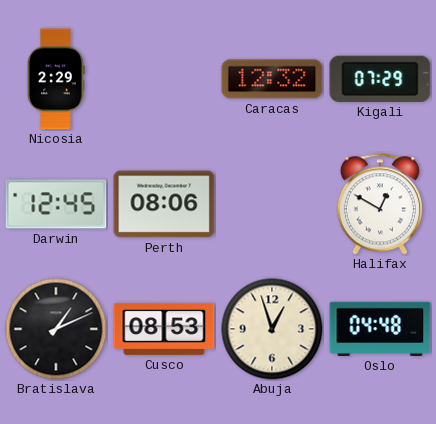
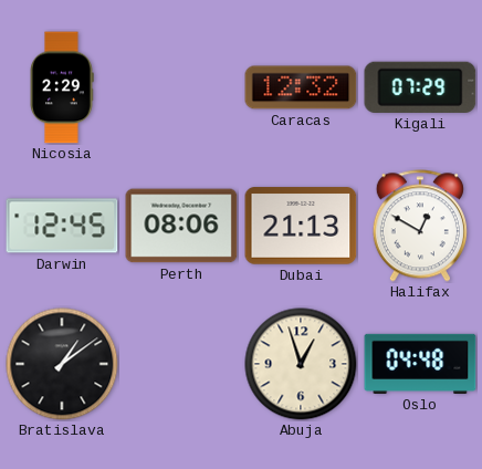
Dubai: none -> 21:13 (301, 226)
Bratislava: 1:11 -> 1:09 (62, 364)
Cusco: 08:53 -> none (164, 329)
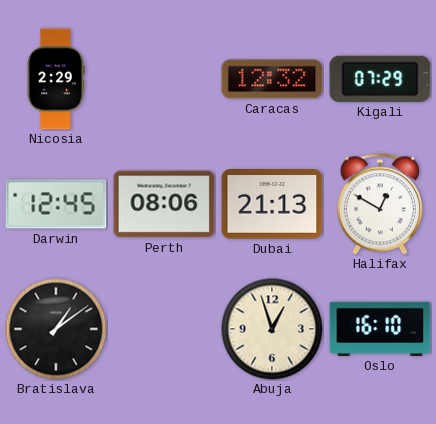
Oslo: 04:48 -> 16:10 (380, 329)
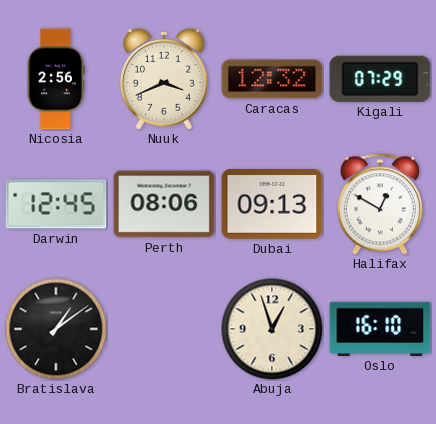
Nicosia: 2:29 -> 2:56 (56, 79)
Nuuk: none -> 3:41 (164, 79)
Dubai: 21:13 -> 09:13 (272, 204)
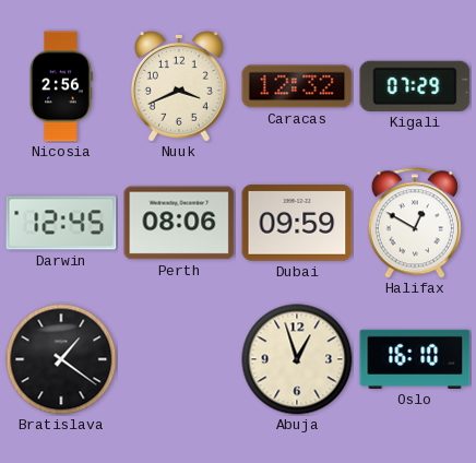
Dubai: 09:13 -> 09:59 (297, 223)
Bratislava: 1:09 -> 1:21 (61, 359)
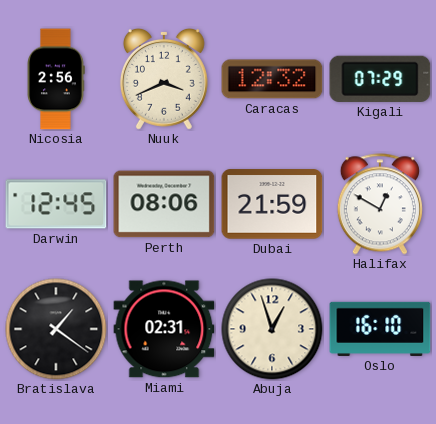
Dubai: 09:59 -> 21:59 (272, 204)
Miami: none -> 02:31 (164, 329)
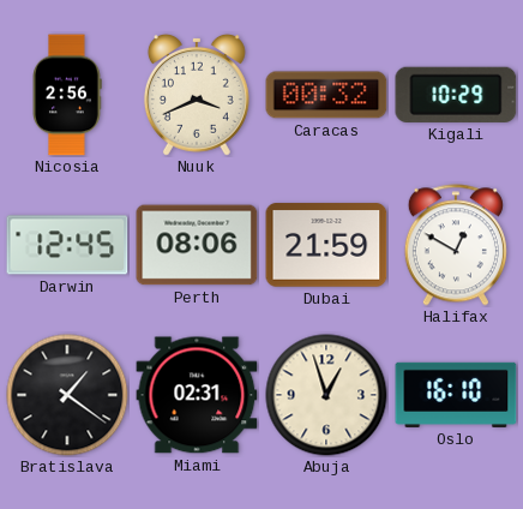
Caracas: 12:32 -> 00:32 (326, 95)
Kigali: 07:29 -> 10:29 (456, 95)
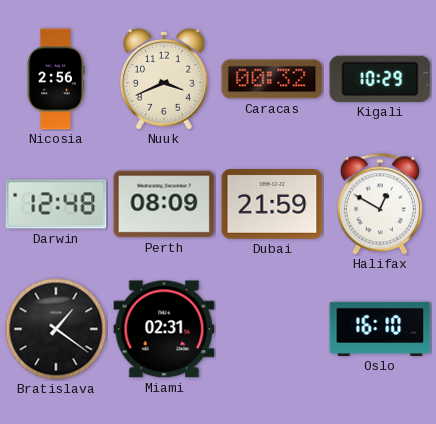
Darwin: 12:45 -> 12:48 (56, 204)
Perth: 08:06 -> 08:09 (164, 204)
Abuja: 12:57 -> none (326, 395)
